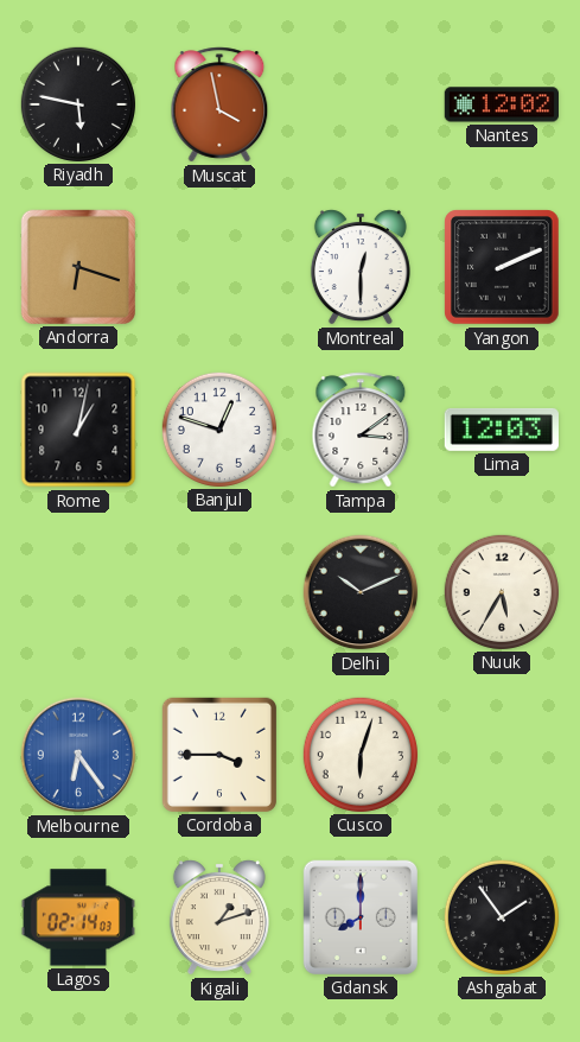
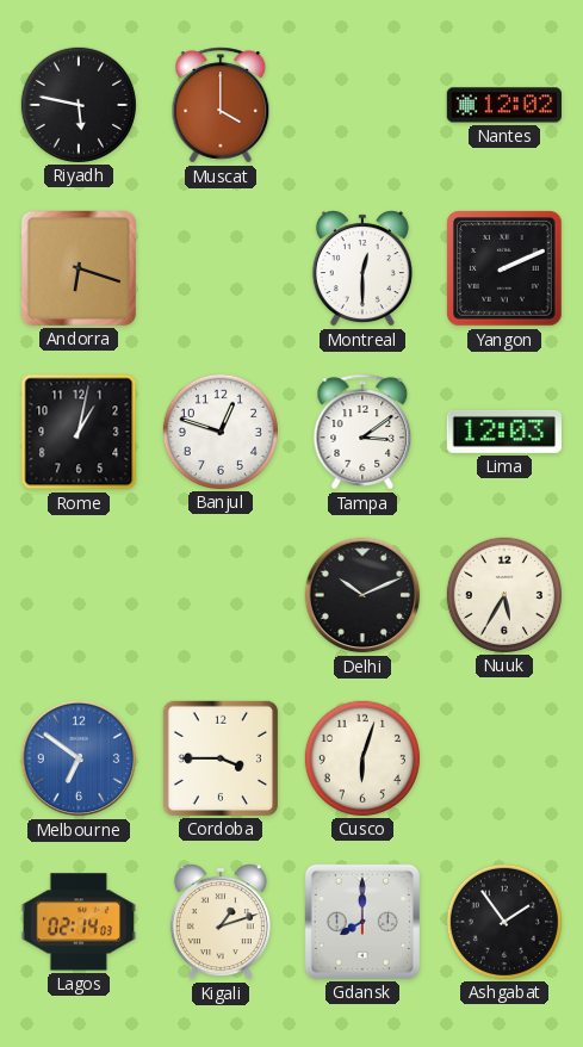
Muscat: 3:58 -> 4:00 (221, 105)
Melbourne: 6:24 -> 6:51 (79, 758)
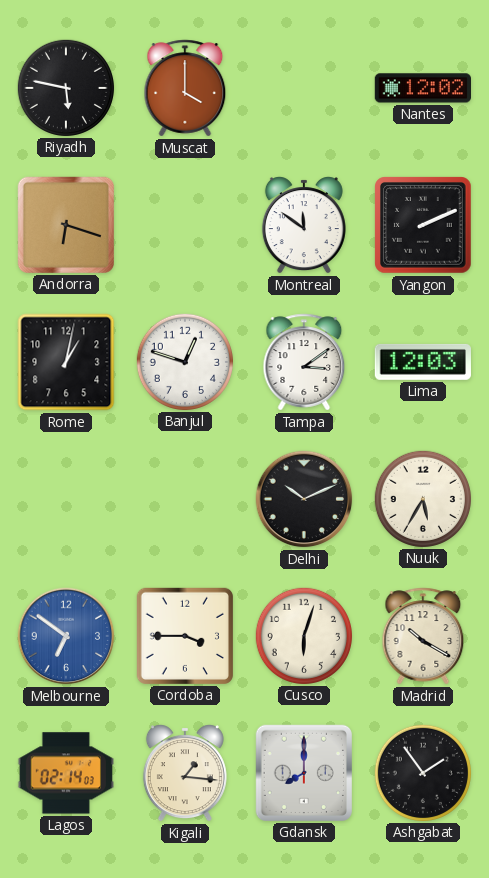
Montreal: 12:30 -> 11:51 (304, 225)
Madrid: none -> 10:20 (423, 636)
Kigali: 1:12 -> 1:16 (185, 773)
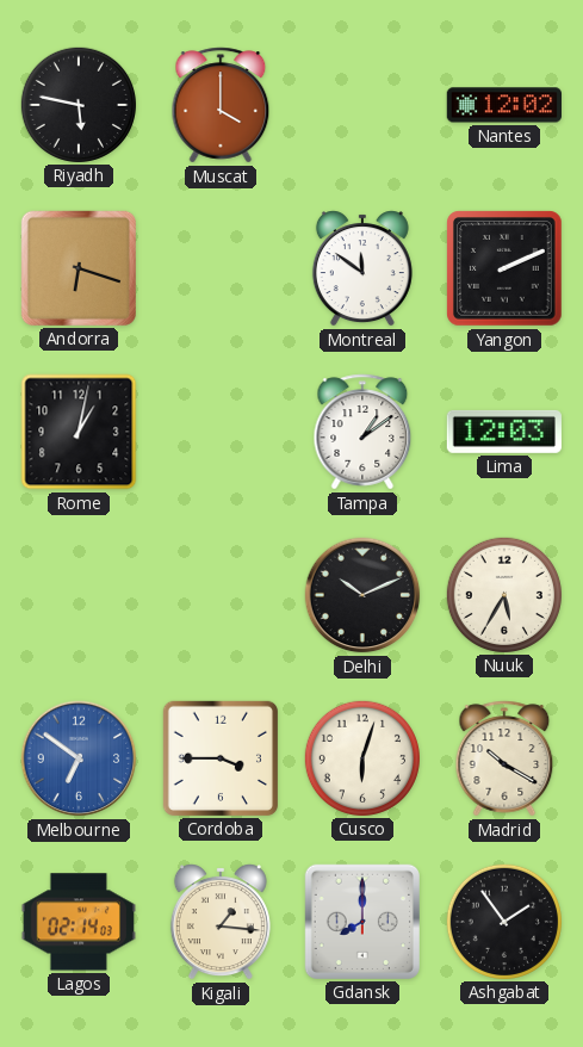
Banjul: 12:48 -> none (184, 361)
Tampa: 3:09 -> 1:09 (362, 432)
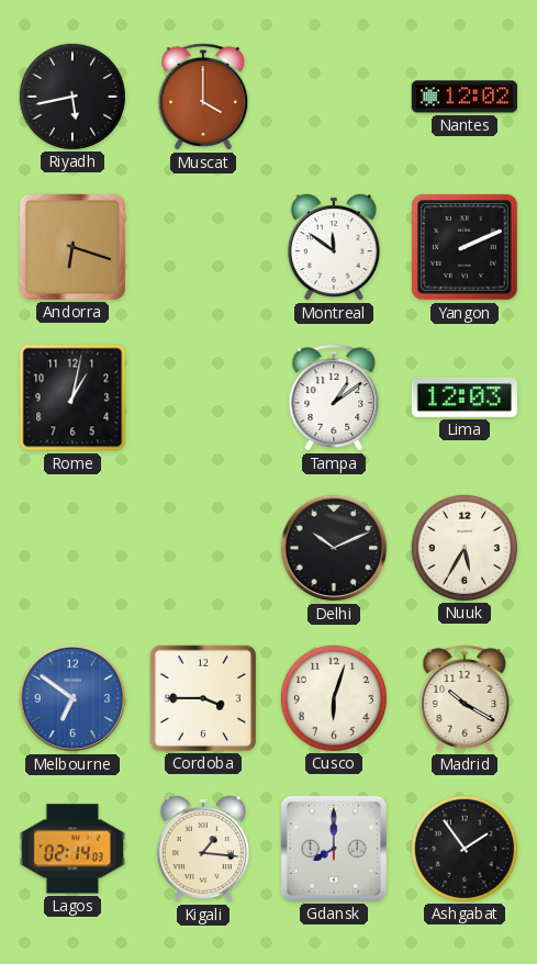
Riyadh: 5:47 -> 5:43 (71, 96)
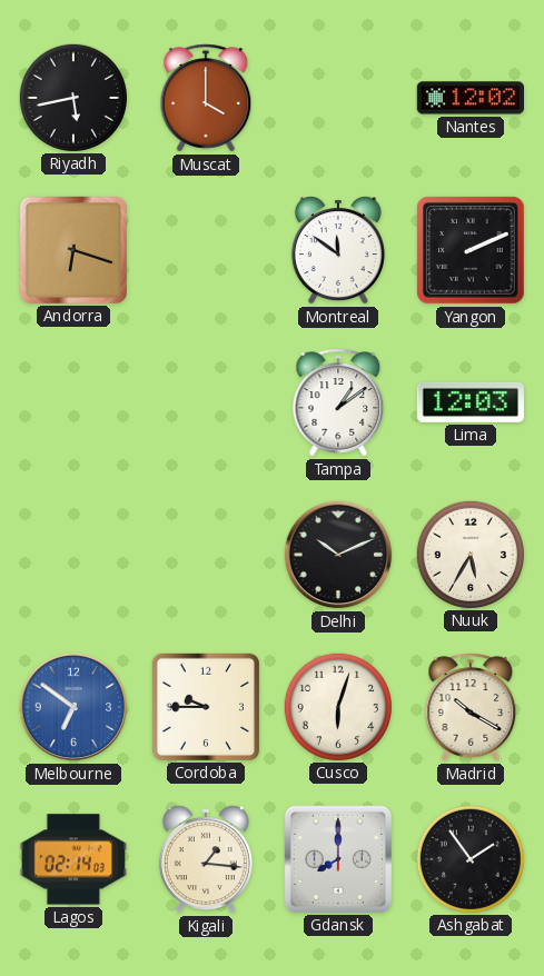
Rome: 1:02 -> none (72, 397)
Cordoba: 3:45 -> 9:45 (206, 707)
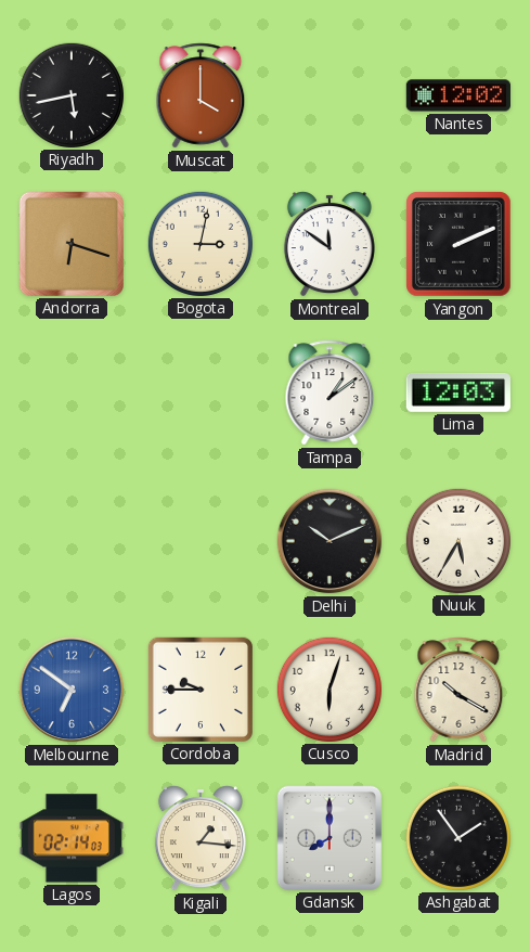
Bogota: none -> 3:02 (199, 243)
